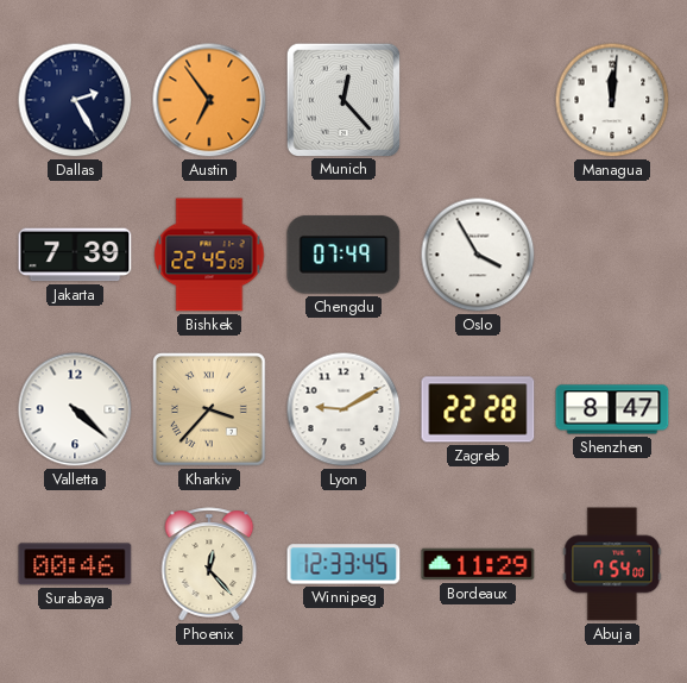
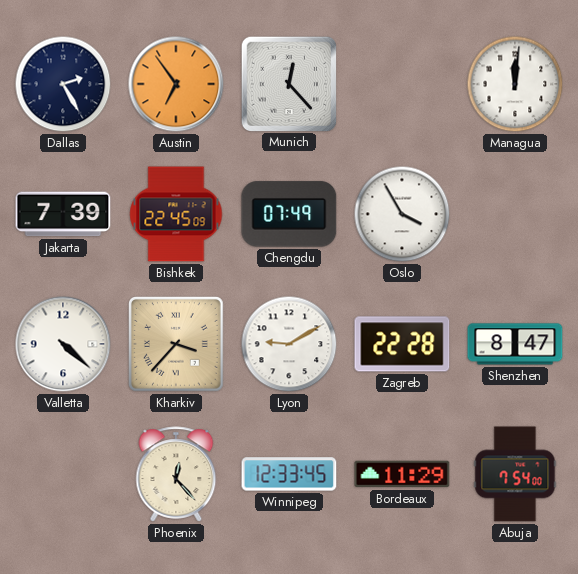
Surabaya: 00:46 -> none (75, 564)
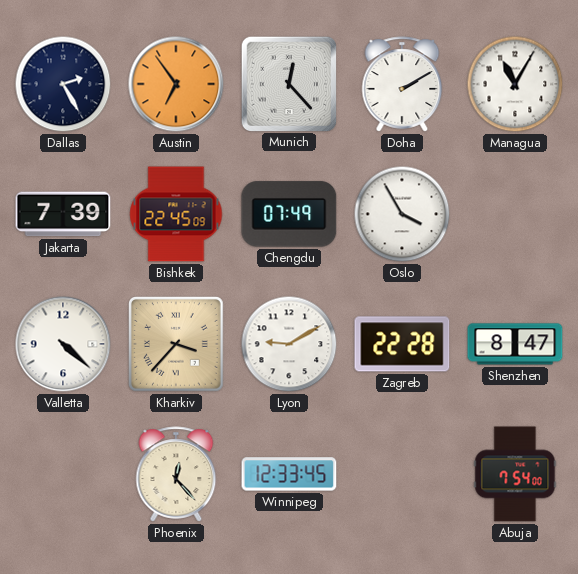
Doha: none -> 2:10 (402, 84)
Managua: 12:01 -> 11:05 (515, 84)
Bordeaux: 11:29 -> none (402, 474)
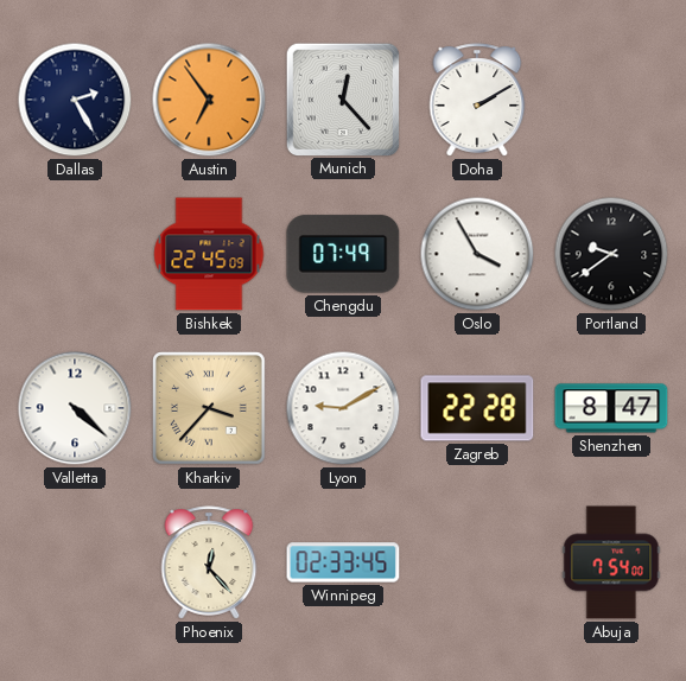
Managua: 11:05 -> none (515, 84)
Jakarta: 7:39 -> none (63, 214)
Portland: none -> 9:39 (611, 254)
Winnipeg: 12:33 -> 02:33 (343, 562)
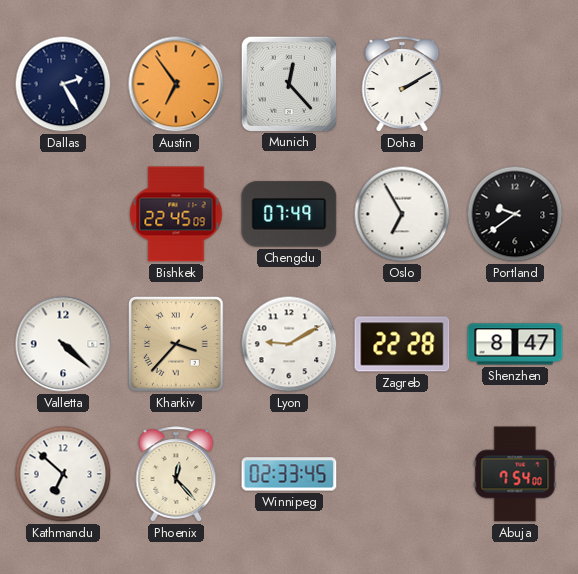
Oslo: 3:55 -> 6:55 (402, 214)
Kathmandu: none -> 6:52 (63, 474)
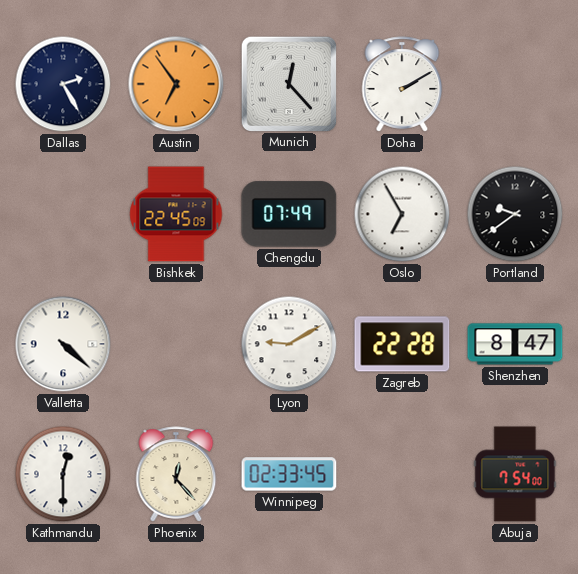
Kharkiv: 3:37 -> none (177, 345)
Kathmandu: 6:52 -> 12:30 (63, 474)
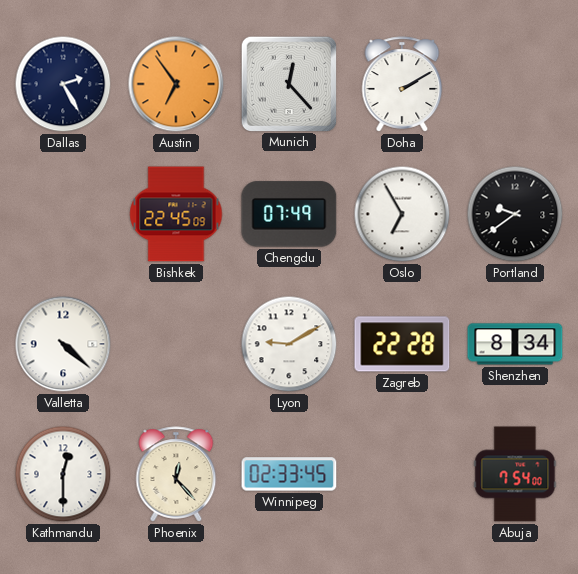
Shenzhen: 8:47 -> 8:34 (515, 344)
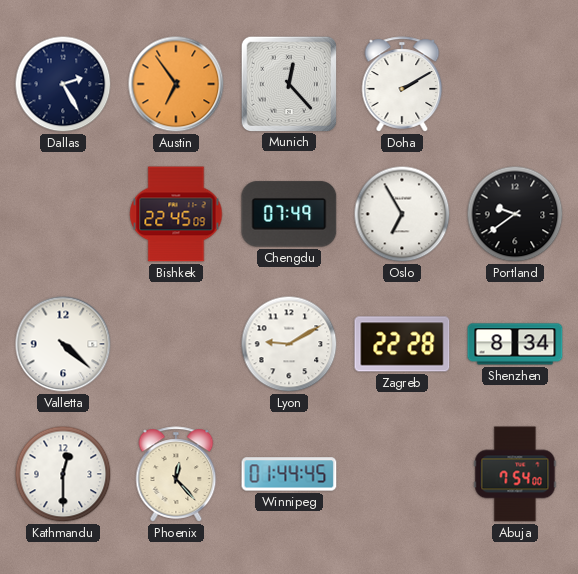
Winnipeg: 02:33 -> 01:44 (289, 474)
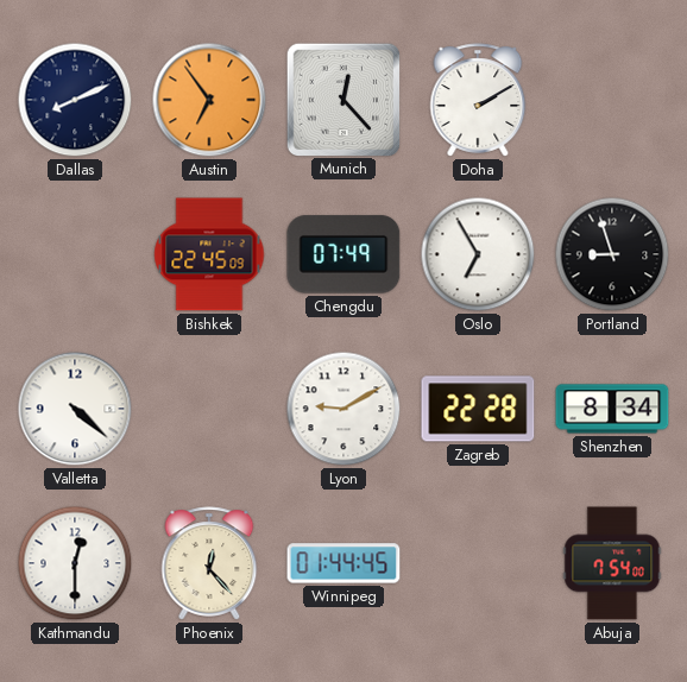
Dallas: 2:25 -> 8:11 (75, 100)
Portland: 9:39 -> 8:57 (612, 254)
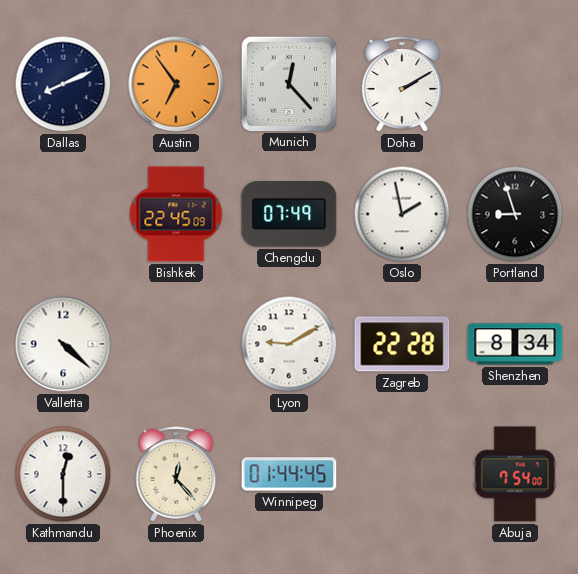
Oslo: 6:55 -> 1:58 (402, 214)
